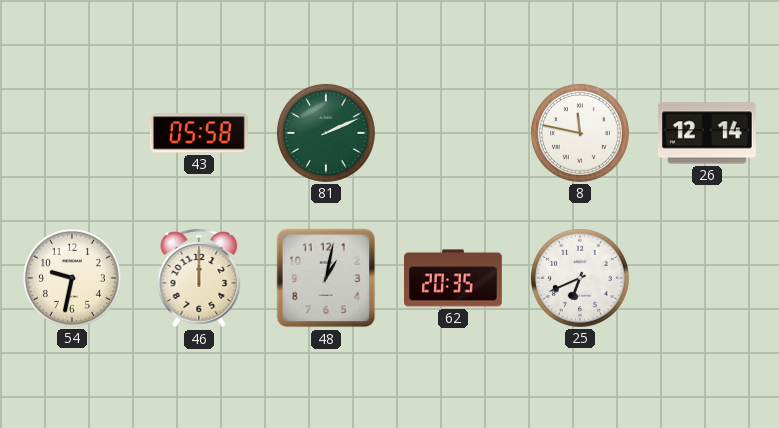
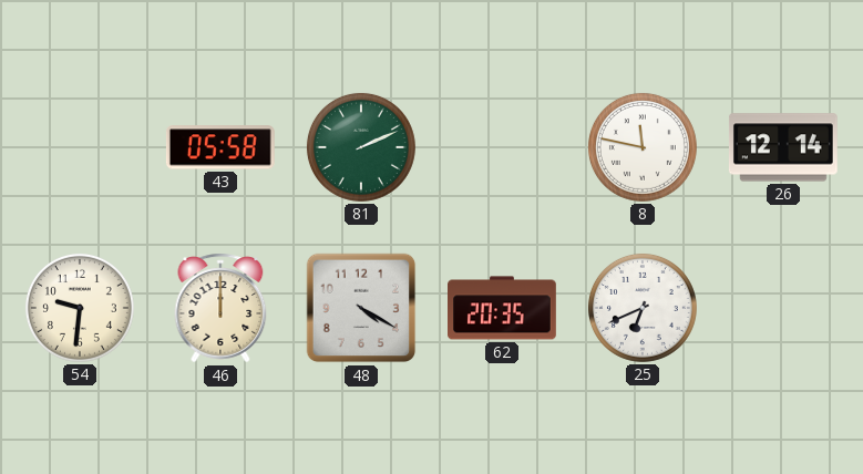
54: 9:32 -> 9:31 (80, 308)
48: 1:02 -> 4:20 (361, 308)
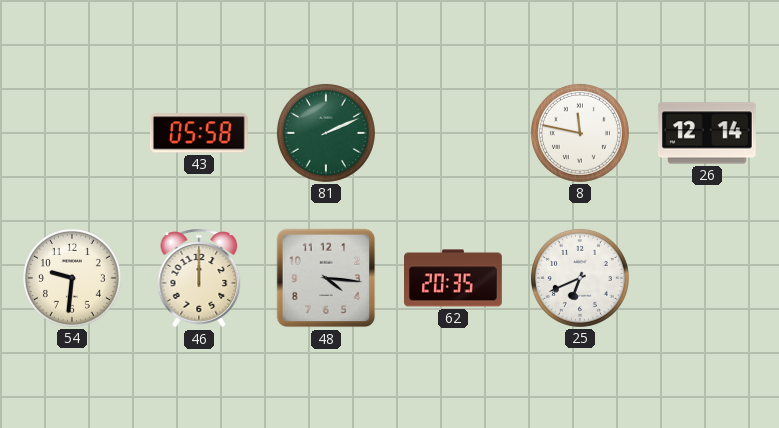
48: 4:20 -> 4:16 (326, 278)
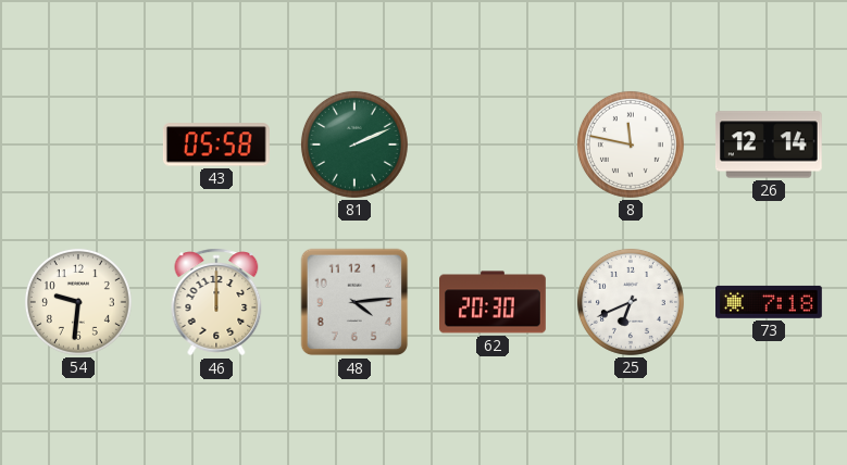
48: 4:16 -> 4:14 (354, 302)
62: 20:35 -> 20:30 (494, 302)
73: none -> 7:18 (770, 302)
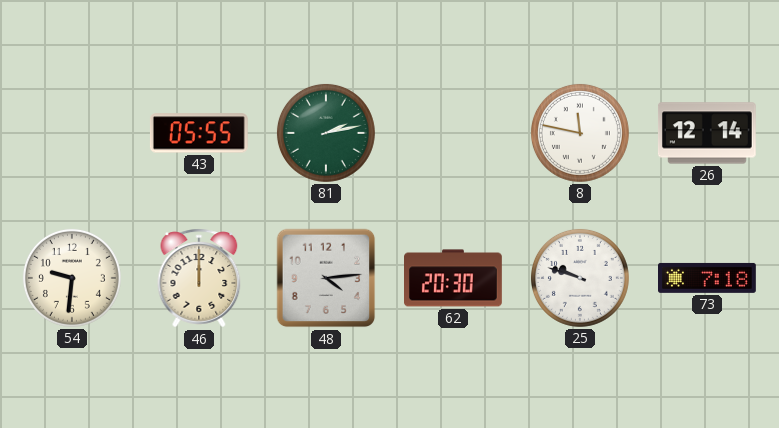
43: 05:58 -> 05:55 (199, 133)
81: 2:11 -> 2:13 (326, 133)
25: 6:41 -> 9:48 (580, 278)
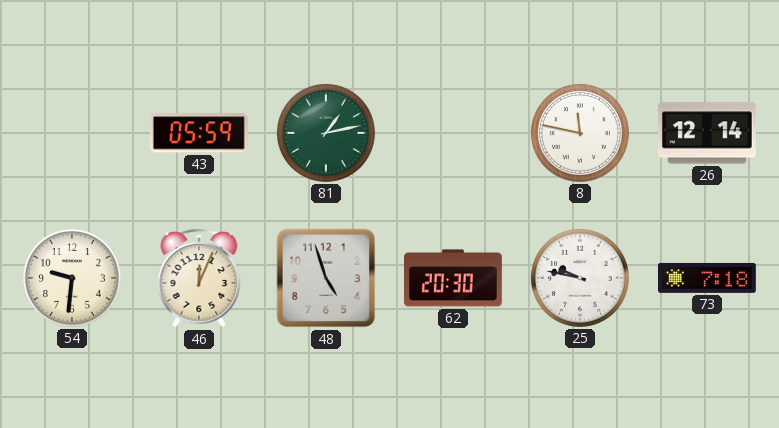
43: 05:55 -> 05:59 (199, 133)
81: 2:13 -> 1:13 (326, 133)
46: 12:00 -> 12:04 (199, 278)
48: 4:14 -> 4:57 (326, 278)
25: 9:48 -> 9:47 (580, 278)
